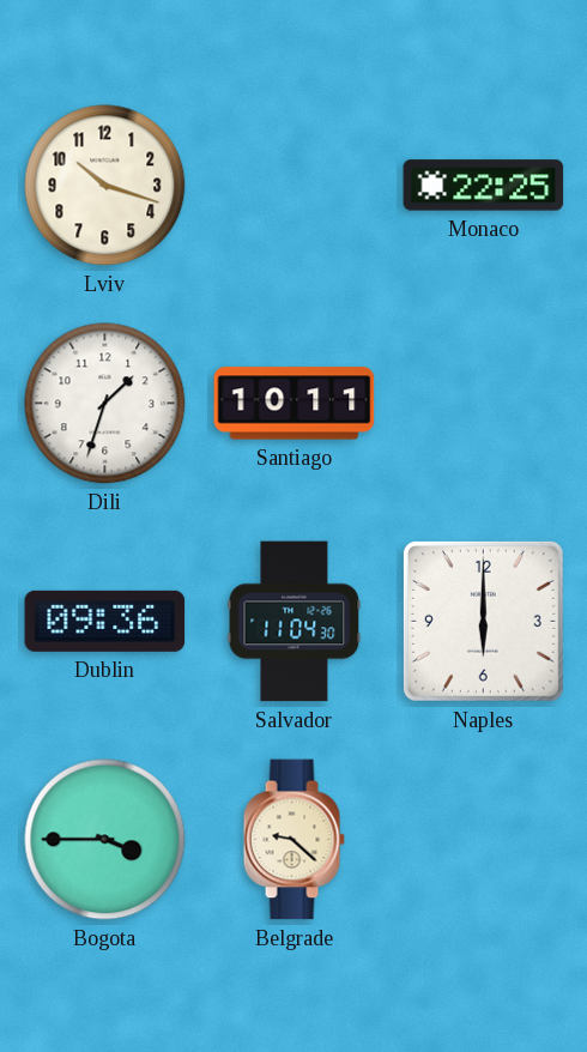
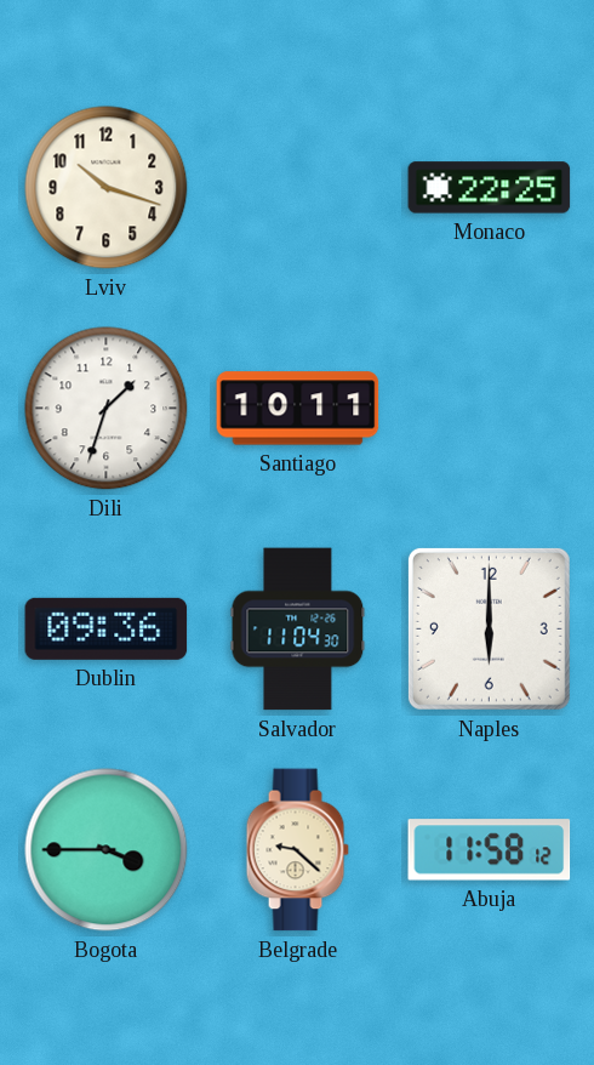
Abuja: none -> 11:58 (490, 850)
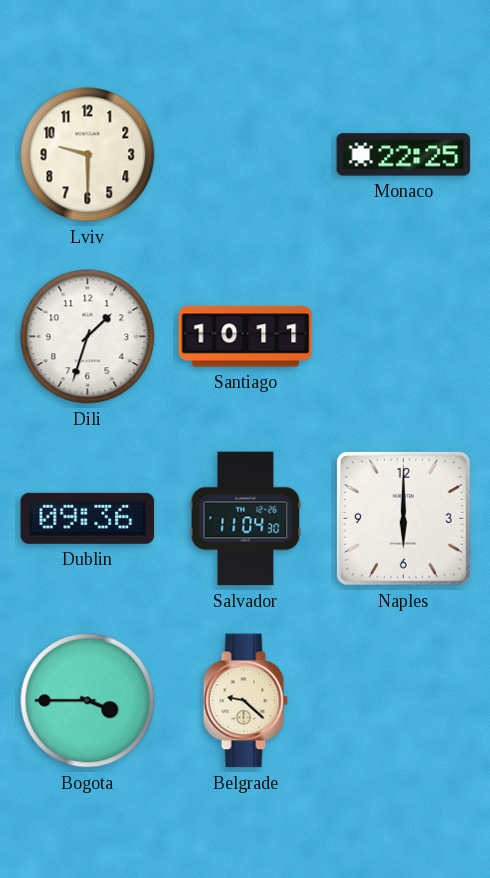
Lviv: 10:18 -> 9:30 (88, 155)
Abuja: 11:58 -> none (490, 850)
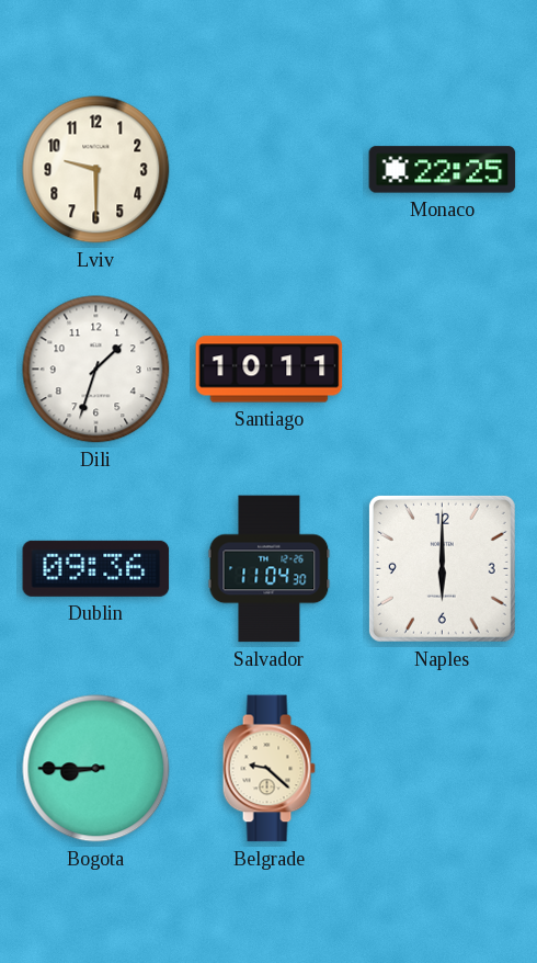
Bogota: 3:45 -> 8:45 (96, 769)
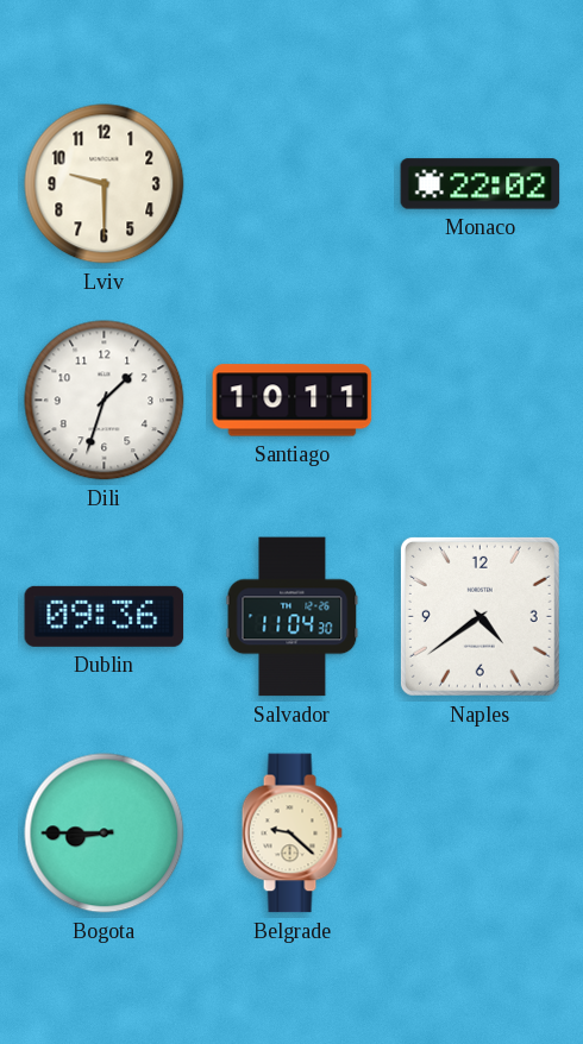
Monaco: 22:25 -> 22:02 (481, 184)
Naples: 6:00 -> 4:39 (479, 616)
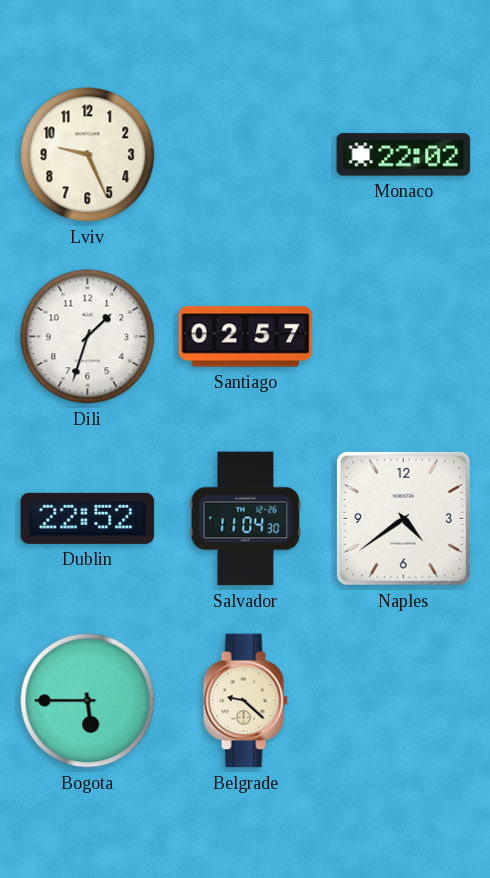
Lviv: 9:30 -> 9:26 (88, 155)
Santiago: 10:11 -> 02:57 (246, 337)
Dublin: 09:36 -> 22:52 (88, 518)
Bogota: 8:45 -> 5:45 (88, 701)
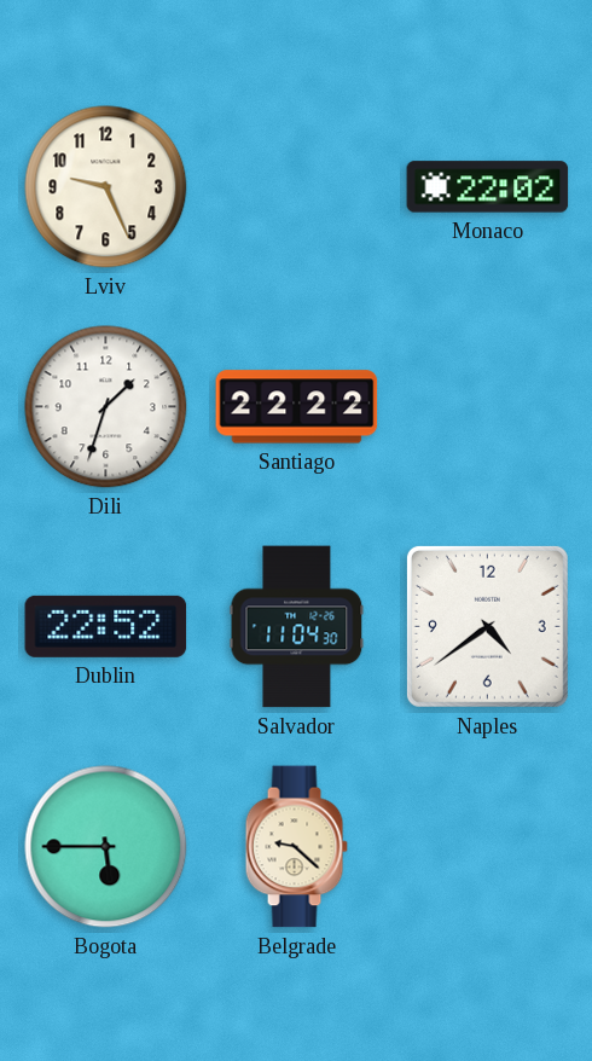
Santiago: 02:57 -> 22:22 (297, 407)
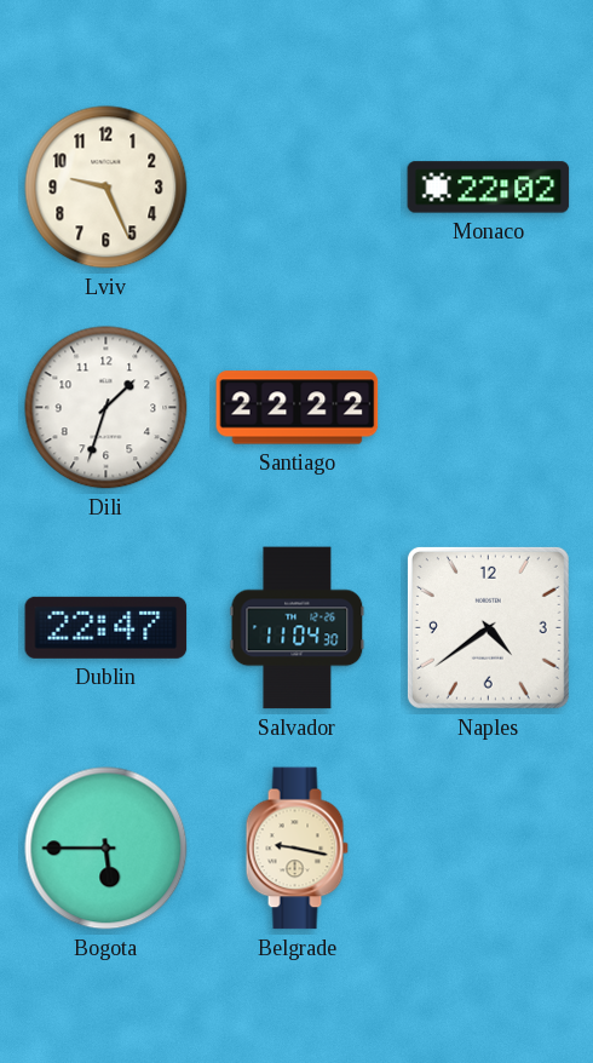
Dublin: 22:52 -> 22:47 (106, 627)
Belgrade: 9:22 -> 9:17 (296, 849)
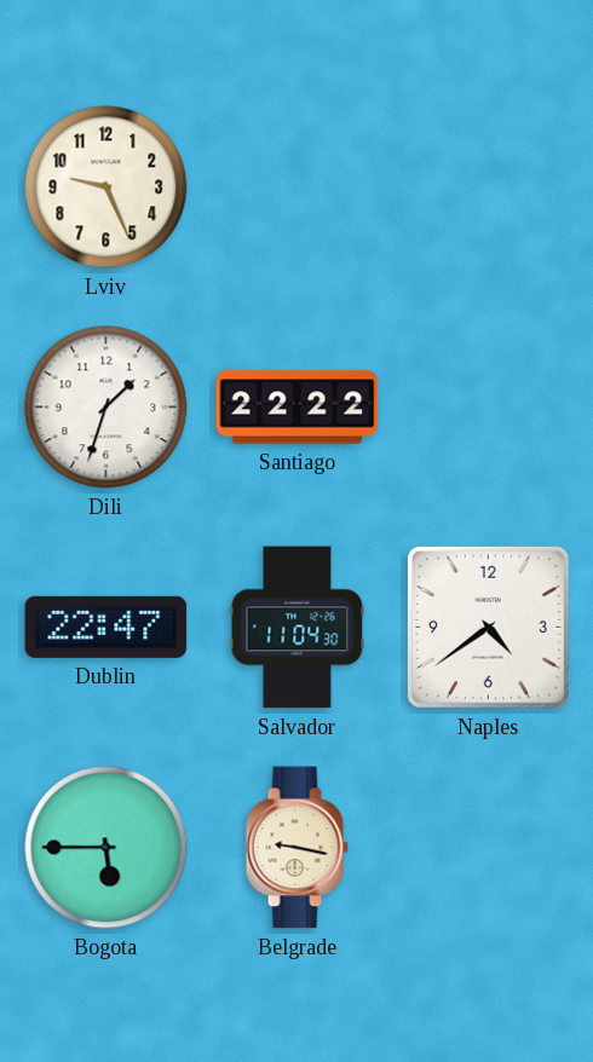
Monaco: 22:02 -> none (489, 188)
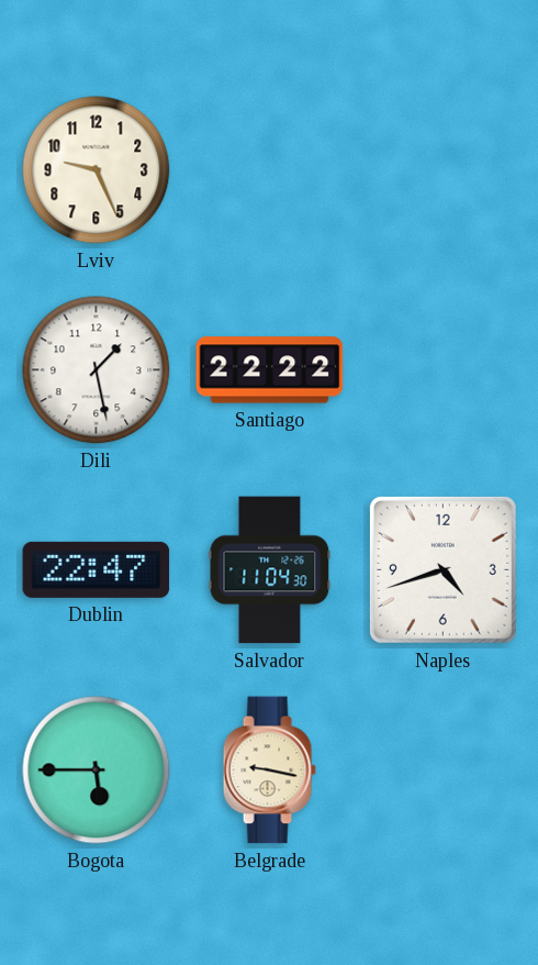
Dili: 1:33 -> 1:28 (97, 370)
Naples: 4:39 -> 4:42 (442, 569)
